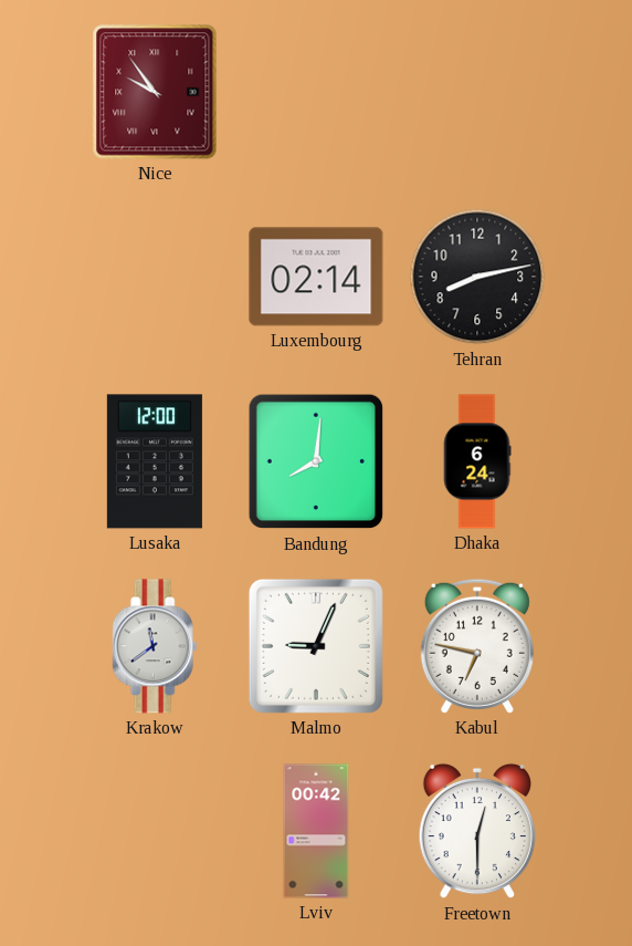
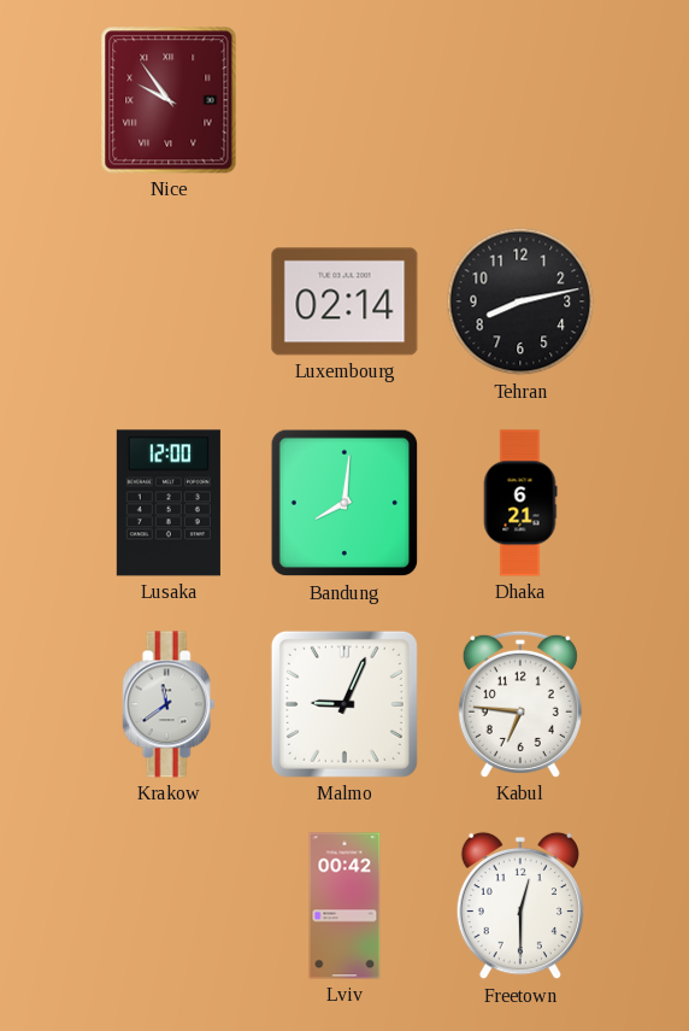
Dhaka: 6:24 -> 6:21 (520, 503)
Kabul: 6:47 -> 6:46 (520, 704)
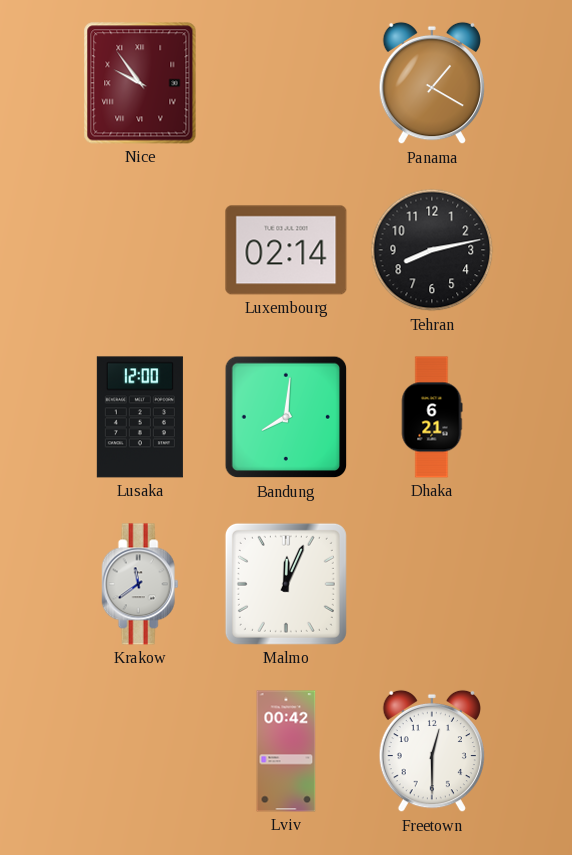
Panama: none -> 1:20 (431, 83)
Malmo: 9:04 -> 12:04 (286, 584)
Kabul: 6:46 -> none (520, 704)
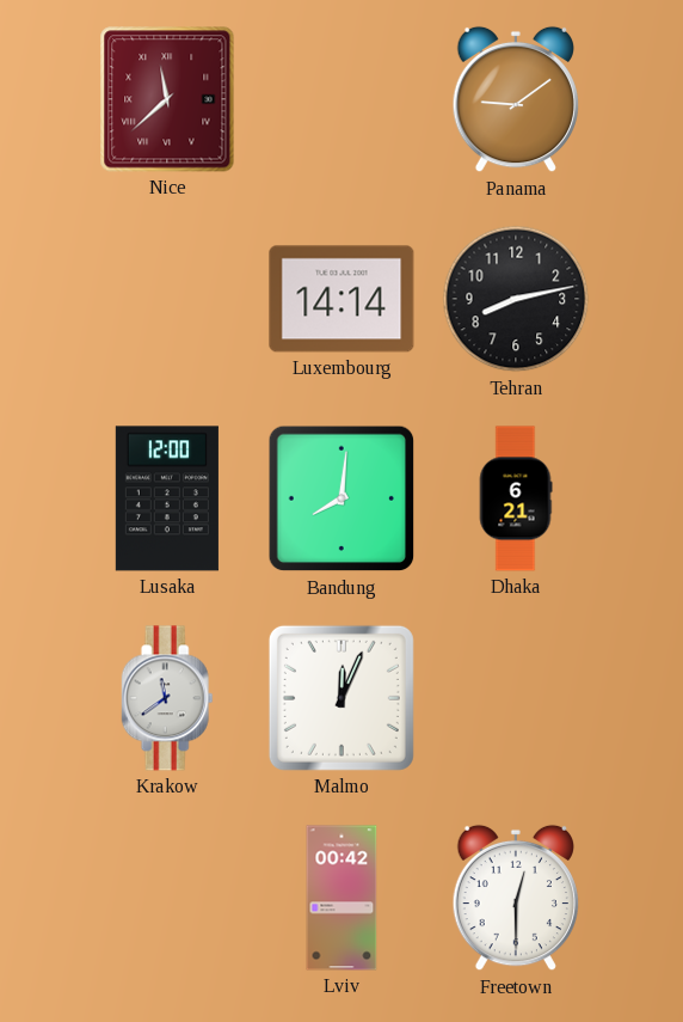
Nice: 9:54 -> 11:38 (167, 99)
Panama: 1:20 -> 9:09 (515, 99)
Luxembourg: 02:14 -> 14:14 (341, 299)
